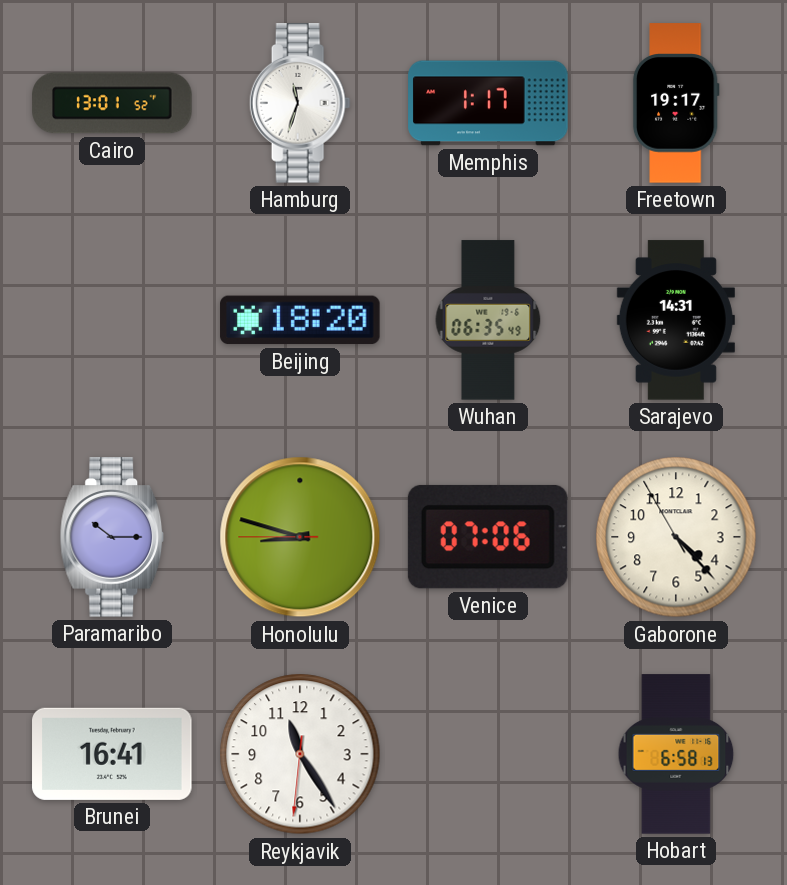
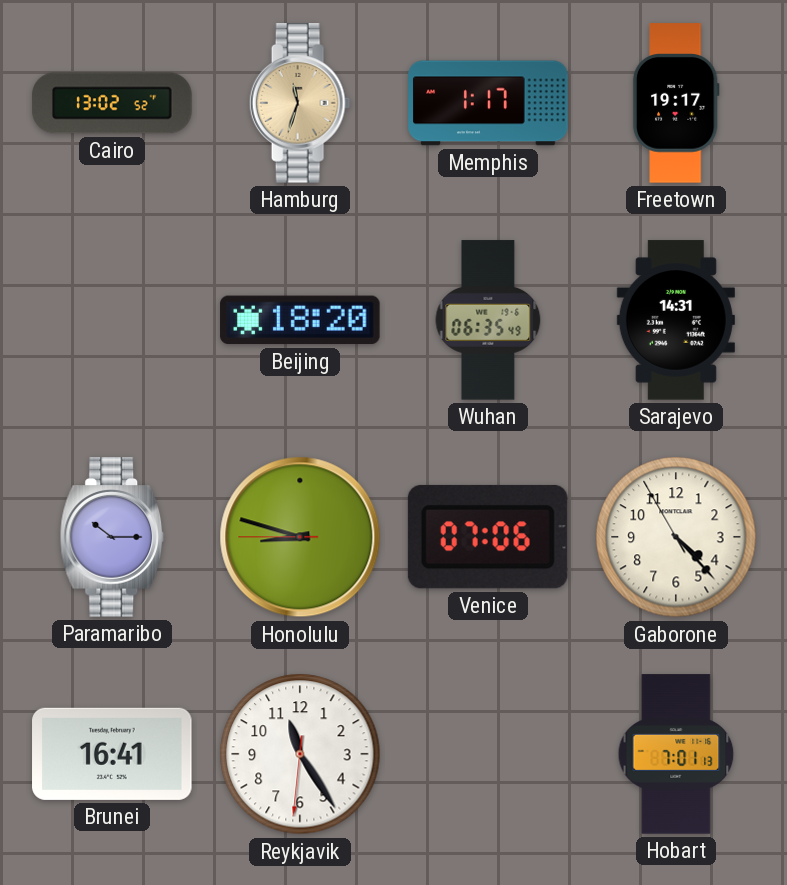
Cairo: 13:01 -> 13:02 (112, 103)
Hamburg dial: white -> champagne (300, 103)
Hobart: 6:58 -> 7:01 (676, 754)
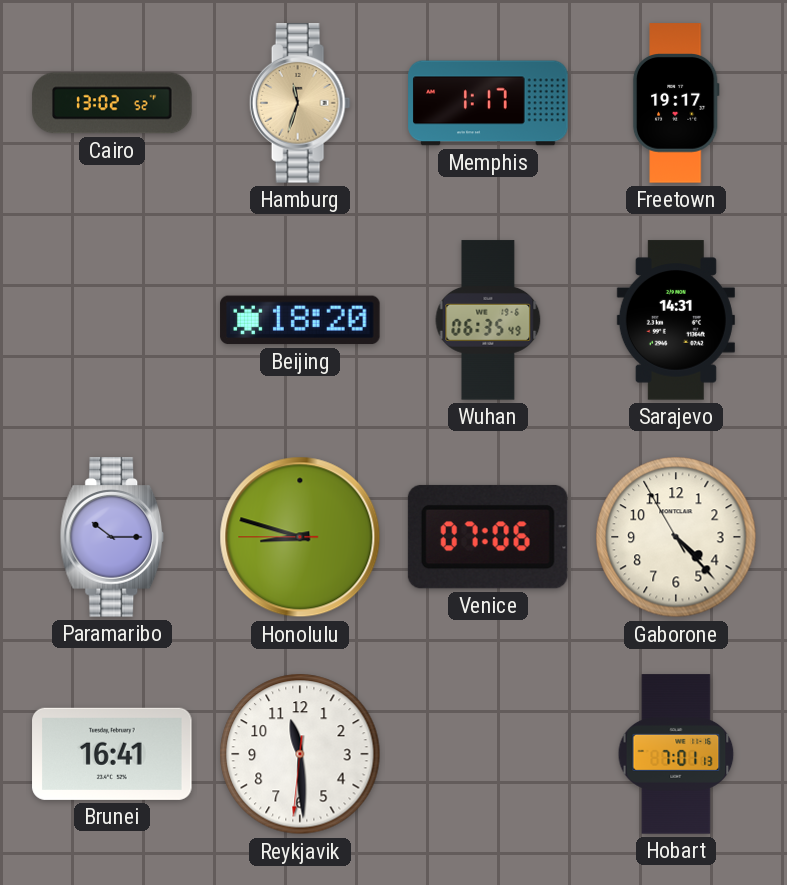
Reykjavik: 11:24 -> 11:29 (300, 754)
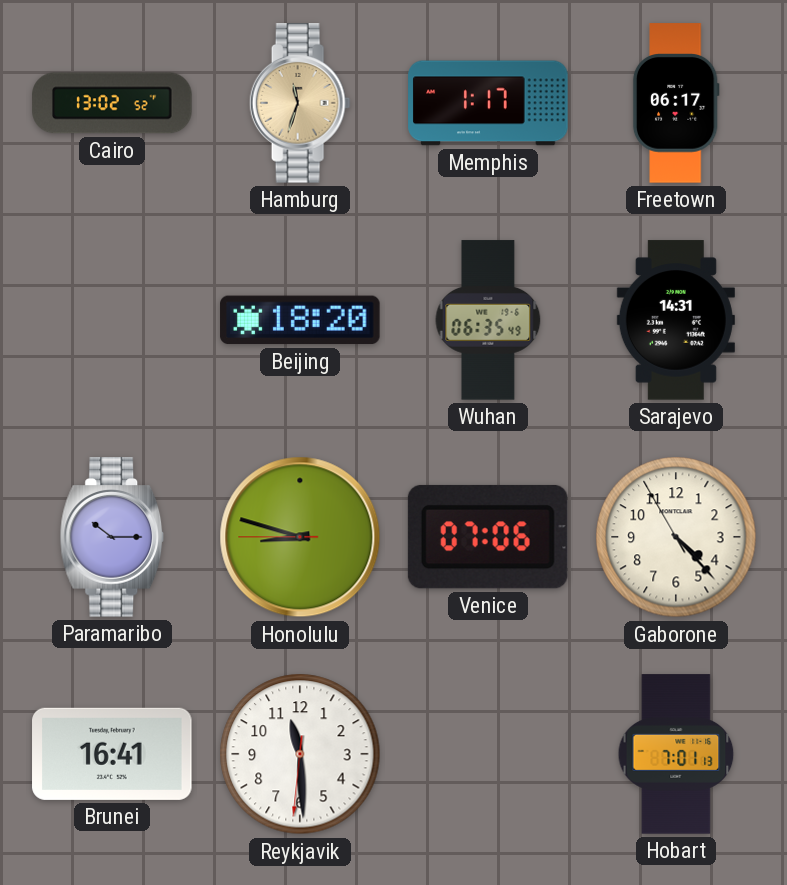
Freetown: 19:17 -> 06:17 (676, 103)
